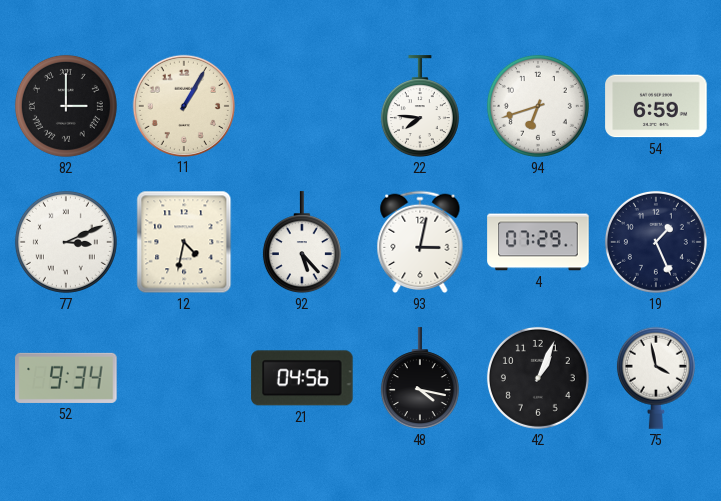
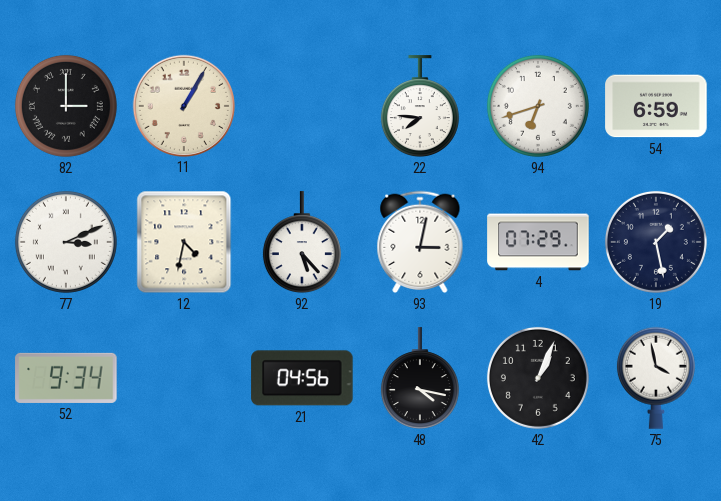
19: 1:26 -> 1:28 (656, 242)
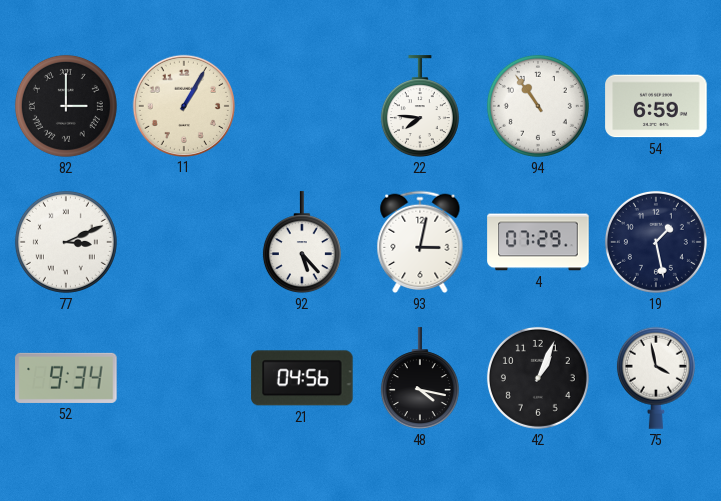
94: 6:42 -> 10:54 (538, 106)
12: 4:32 -> none (184, 242)
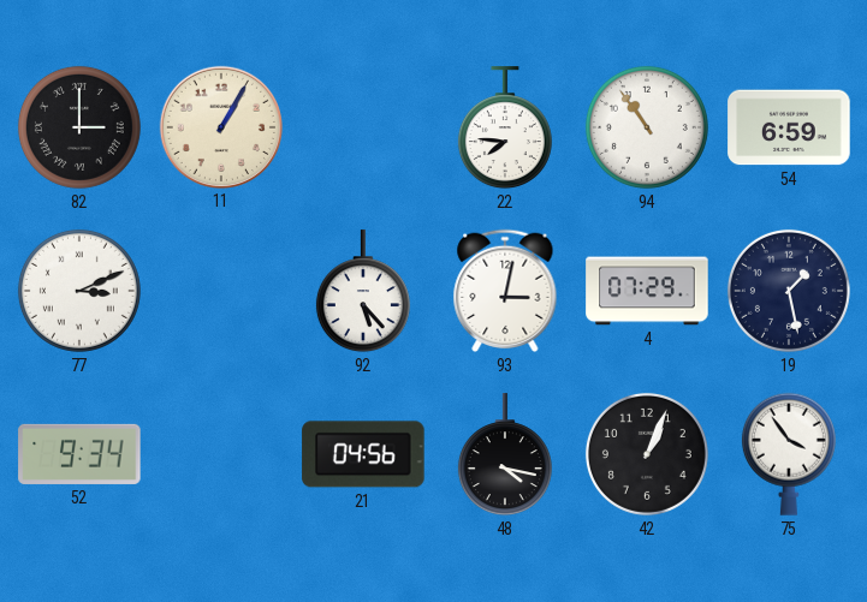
75: 3:58 -> 3:54 (789, 454)
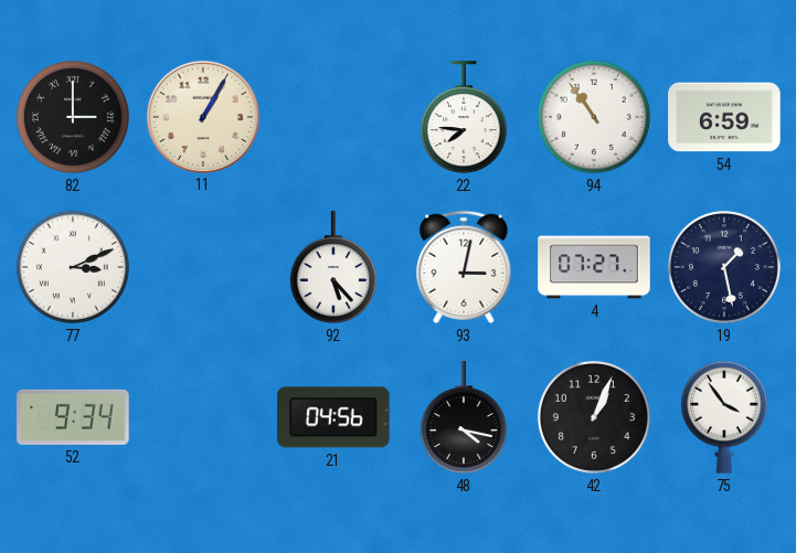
4: 07:29 -> 07:27 (594, 267)
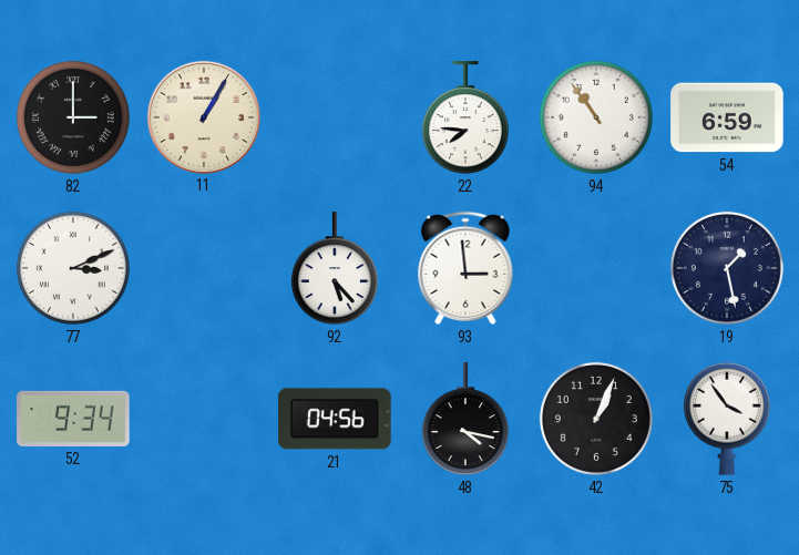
93: 3:02 -> 2:59 (465, 268)
4: 07:27 -> none (594, 267)
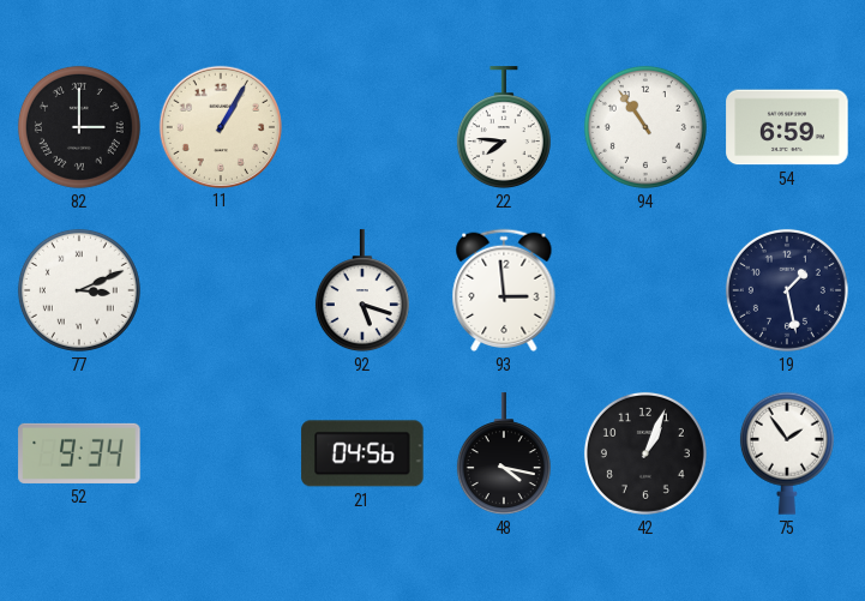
92: 5:23 -> 5:18 (362, 292)
75: 3:54 -> 1:54 (787, 453)
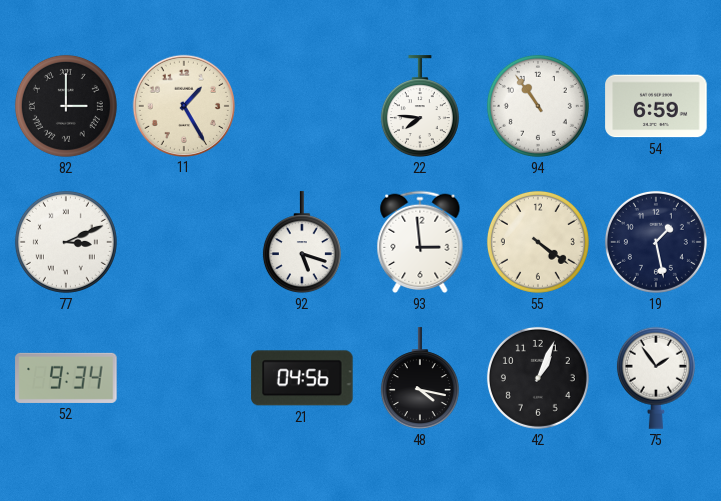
11: 1:05 -> 1:25 (183, 105)
55: none -> 4:21 (538, 242)
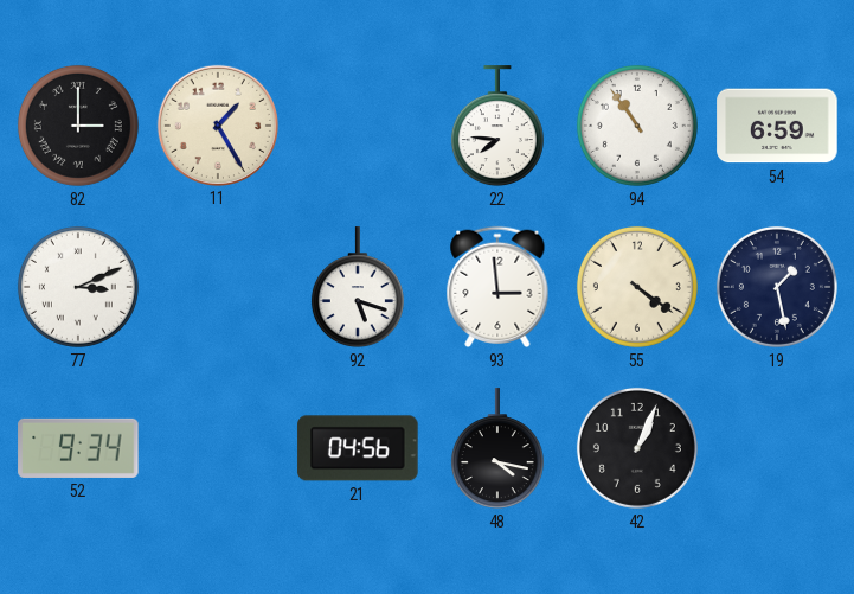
75: 1:54 -> none (656, 378)
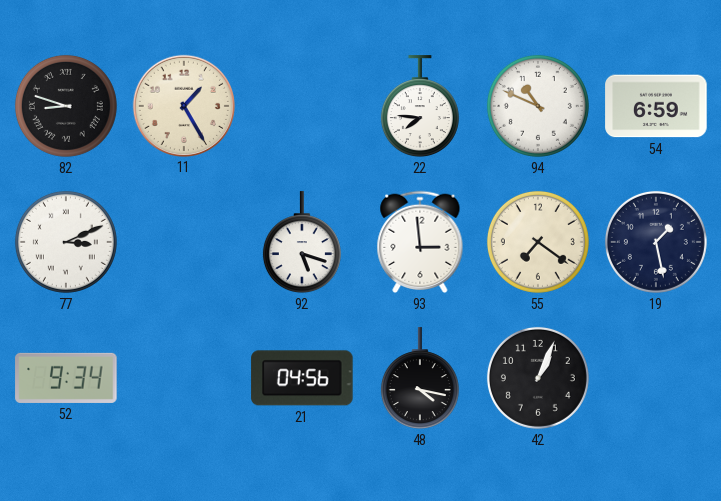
82: 3:00 -> 8:48 (66, 106)
94: 10:54 -> 10:49 (538, 106)
55: 4:21 -> 7:21 (538, 242)
